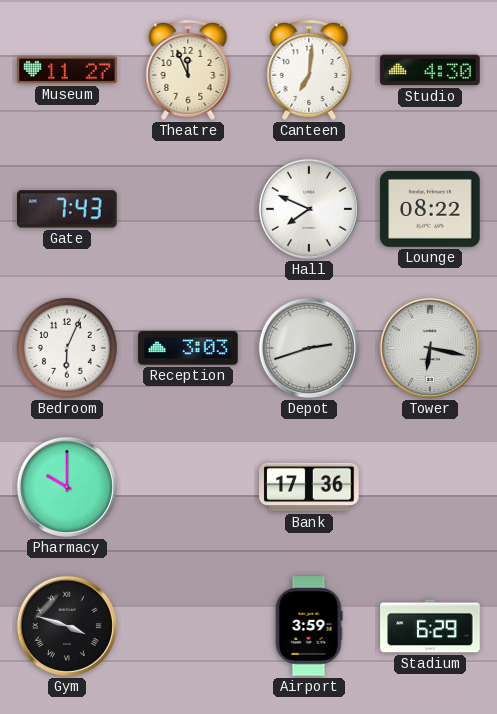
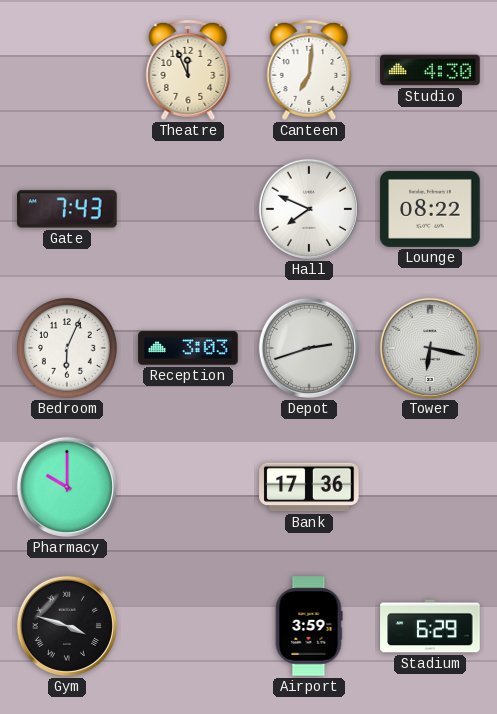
Museum: 11:27 -> none (67, 70)
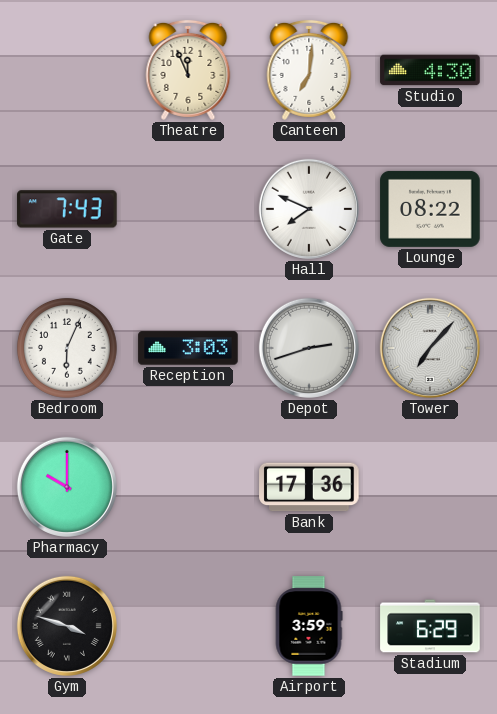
Tower: 6:17 -> 7:07 (430, 348)
